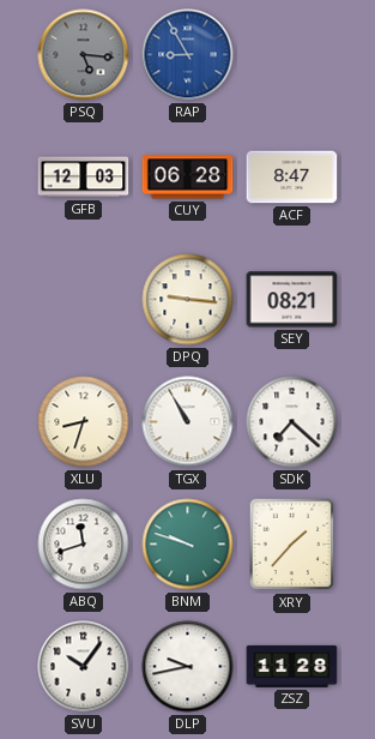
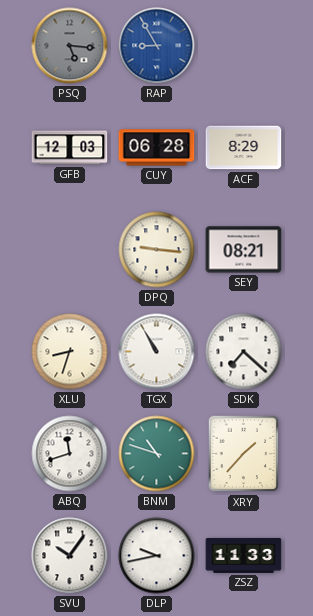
ACF: 8:47 -> 8:29 (244, 148)
BNM: 9:48 -> 10:48 (157, 454)
ZSZ: 11:28 -> 11:33 (244, 555)
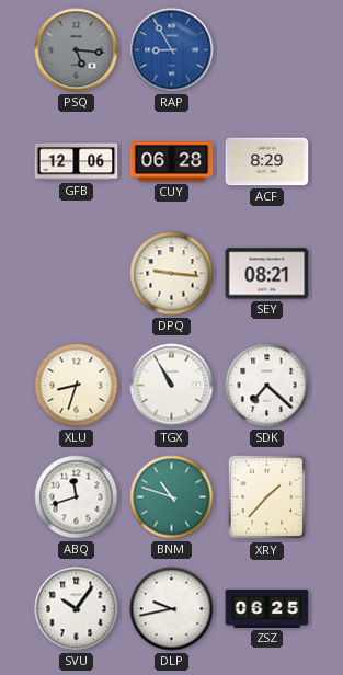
GFB: 12:03 -> 12:06 (77, 162)
ZSZ: 11:33 -> 06:25 (267, 608)
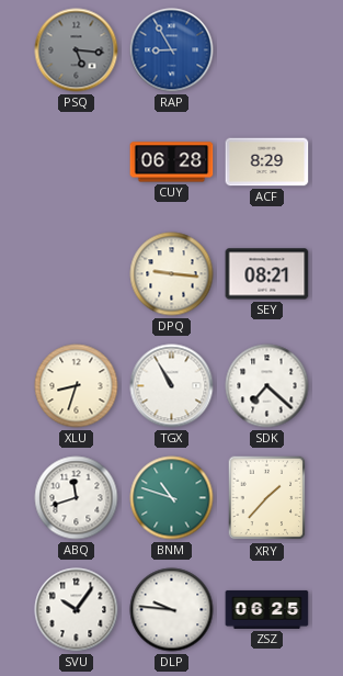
GFB: 12:06 -> none (77, 162)
DLP: 9:43 -> 9:46 (172, 610)
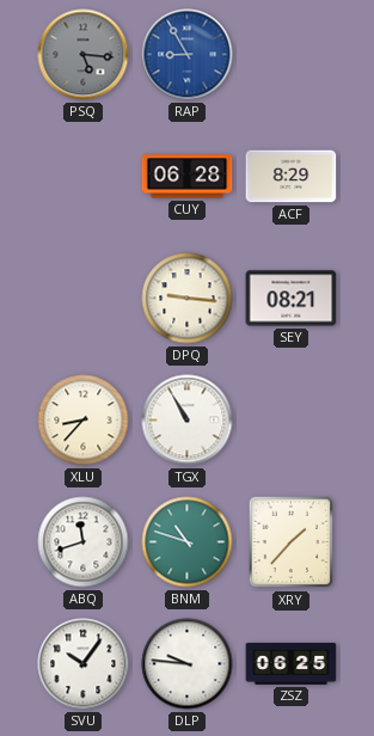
XLU: 8:33 -> 8:37 (84, 421)
SDK: 7:22 -> none (267, 386)
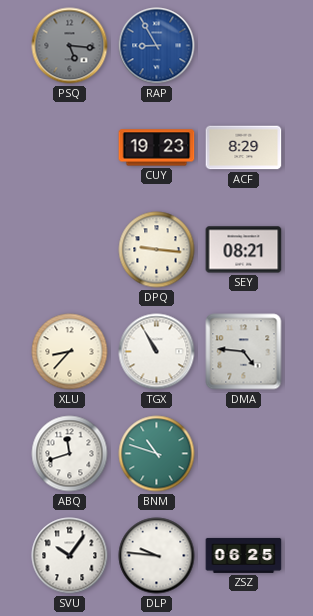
CUY: 06:28 -> 19:23 (157, 148)
DMA: none -> 4:46 (244, 352)
XRY: 1:37 -> none (292, 542)
